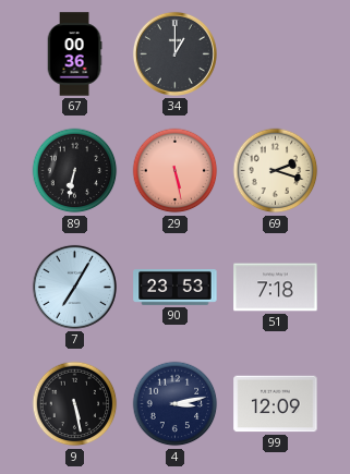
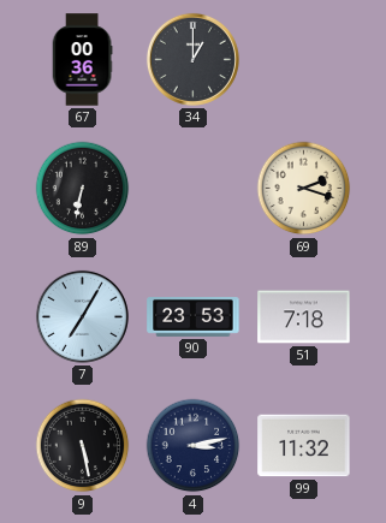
29: 5:28 -> none (176, 171)
99: 12:09 -> 11:32 (304, 446)
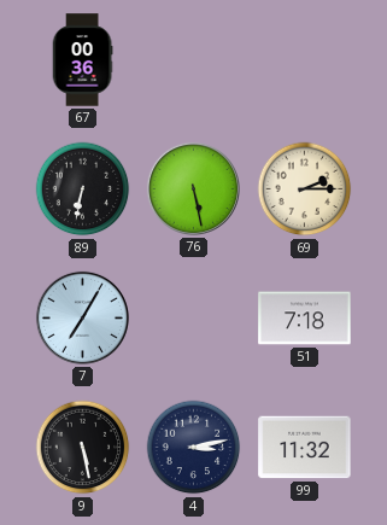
34: 1:00 -> none (192, 59)
76: none -> 5:28 (193, 188)
69: 2:18 -> 2:15 (305, 189)
90: 23:53 -> none (194, 317)
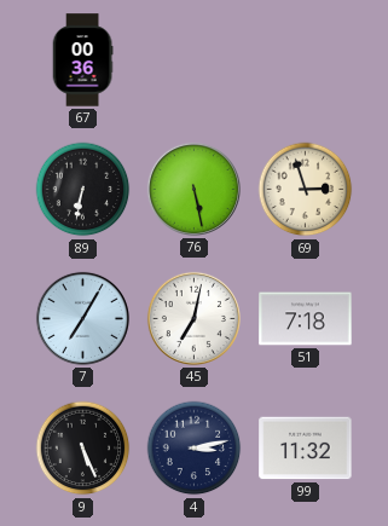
69: 2:15 -> 2:57 (306, 190)
45: none -> 7:02 (193, 318)
9: 5:28 -> 5:26 (83, 449)
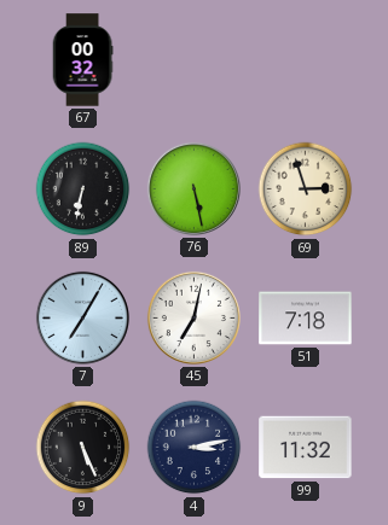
67: 00:36 -> 00:32 (82, 60)
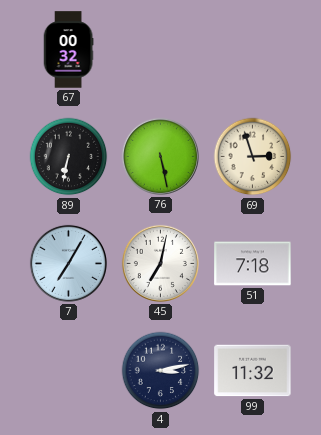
9: 5:26 -> none (83, 448)
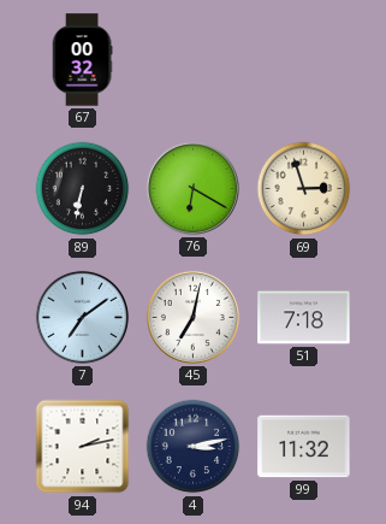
76: 5:28 -> 6:20 (192, 188)
7: 7:05 -> 7:09 (82, 317)
94: none -> 2:13 (83, 447)
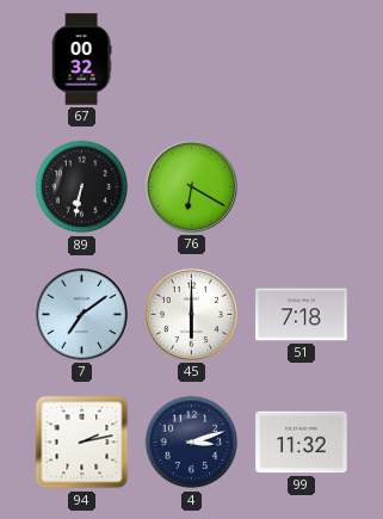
69: 2:57 -> none (304, 189)
45: 7:02 -> 6:00 (191, 314)
4: 3:13 -> 3:12 (192, 443)
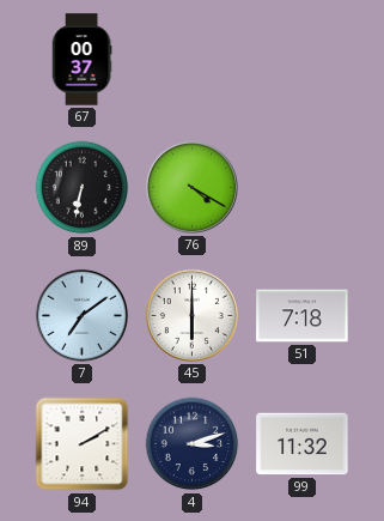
67: 00:32 -> 00:37 (81, 60)
76: 6:20 -> 4:20 (191, 187)
94: 2:13 -> 2:10 (83, 444)
